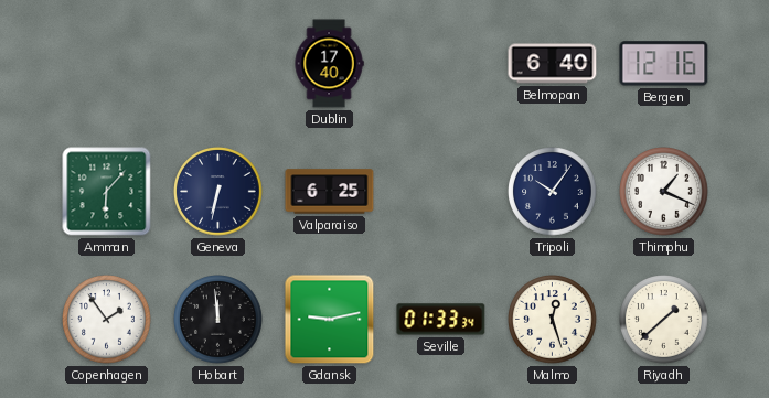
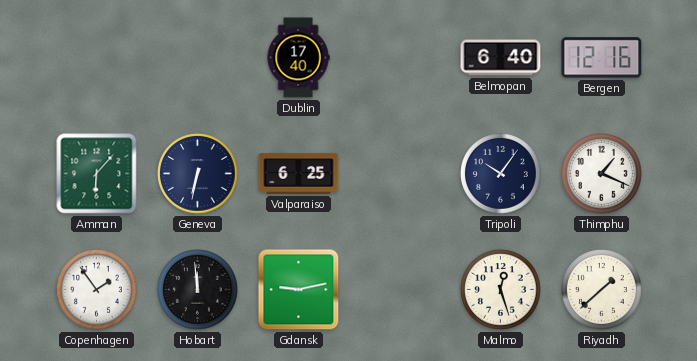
Seville: 01:33 -> none (441, 320)
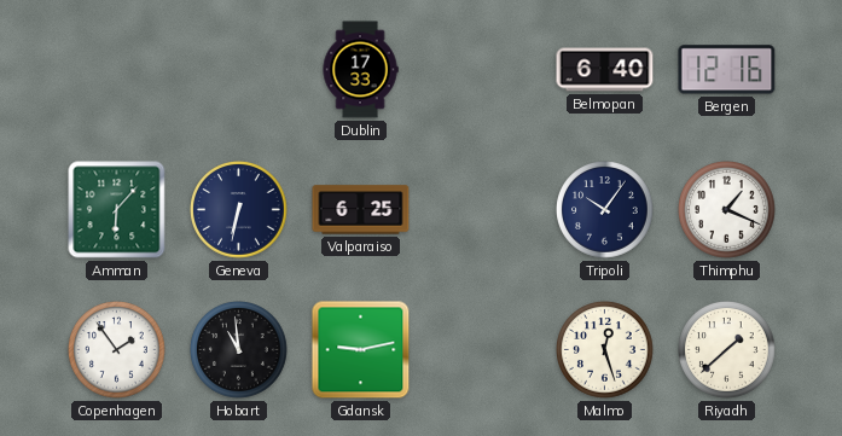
Dublin: 17:40 -> 17:33 (360, 70)
Hobart: 11:59 -> 10:59 (239, 350)
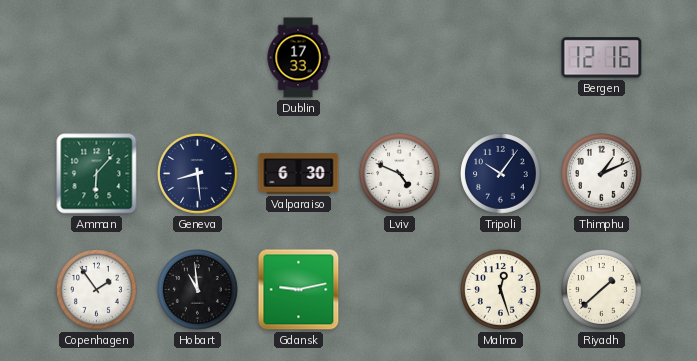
Belmopan: 6:40 -> none (605, 70)
Geneva: 6:32 -> 8:29 (198, 174)
Valparaiso: 6:25 -> 6:30 (299, 174)
Lviv: none -> 4:49 (400, 174)
Thimphu: 1:19 -> 1:11 (602, 174)
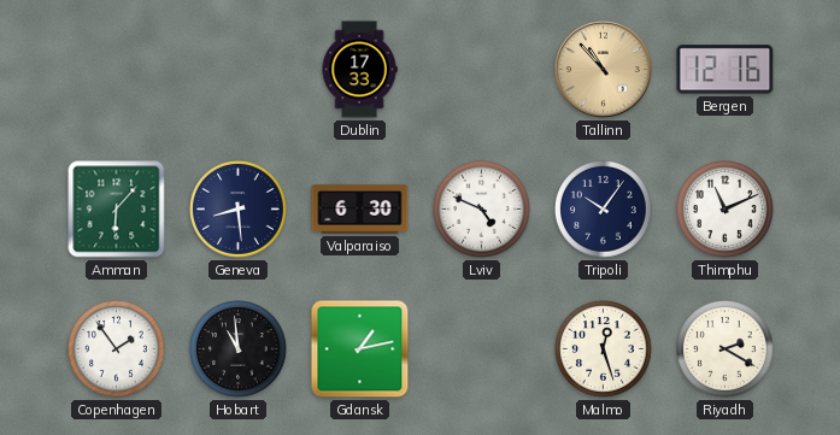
Tallinn: none -> 10:53 (604, 70)
Thimphu: 1:11 -> 11:11 (726, 210)
Gdansk: 9:13 -> 1:13 (360, 349)
Riyadh: 1:38 -> 2:20 (726, 349)
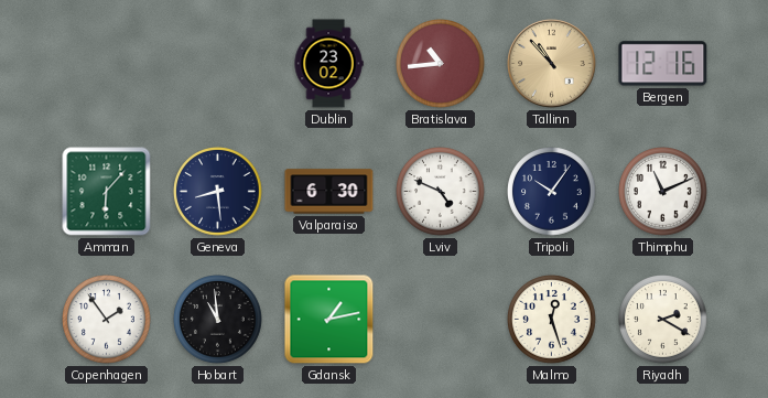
Dublin: 17:33 -> 23:02 (328, 64)
Bratislava: none -> 10:44 (441, 64)
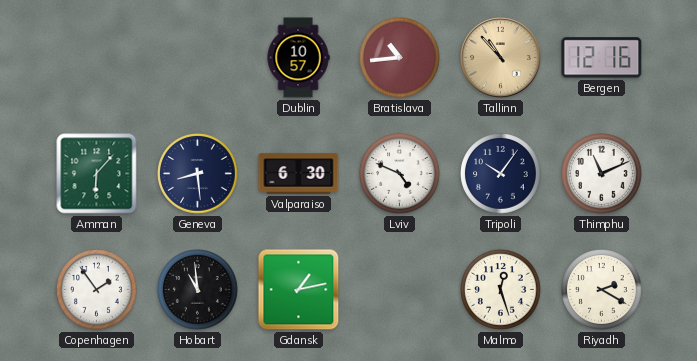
Dublin: 23:02 -> 10:57 (298, 58)
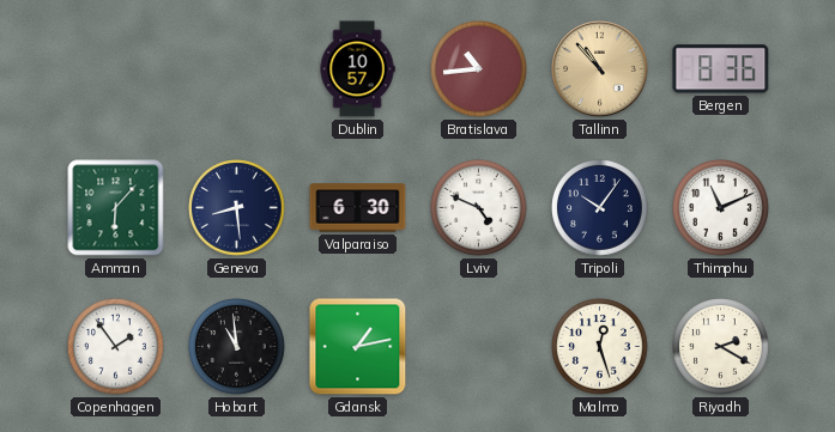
Bergen: 12:16 -> 8:36 (721, 69)
